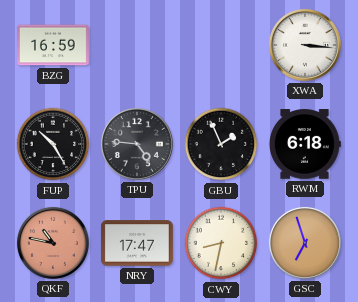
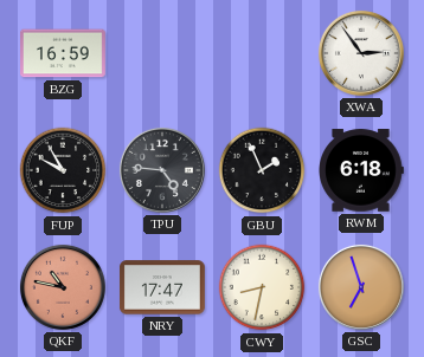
XWA: 3:16 -> 2:54 (361, 53)
FUP: 10:25 -> 9:55 (63, 170)
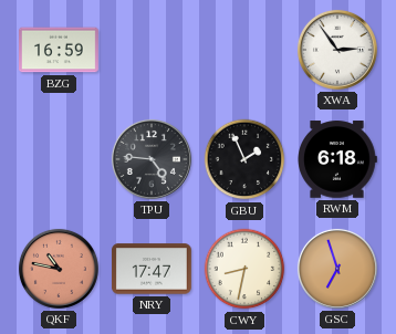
FUP: 9:55 -> none (63, 170)
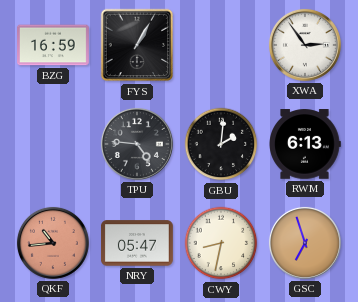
FYS: none -> 1:05 (137, 45)
GBU: 1:56 -> 2:01 (221, 144)
RWM: 6:18 -> 6:13 (305, 144)
QKF: 10:47 -> 10:44 (53, 243)
NRY: 17:47 -> 05:47 (137, 243)
